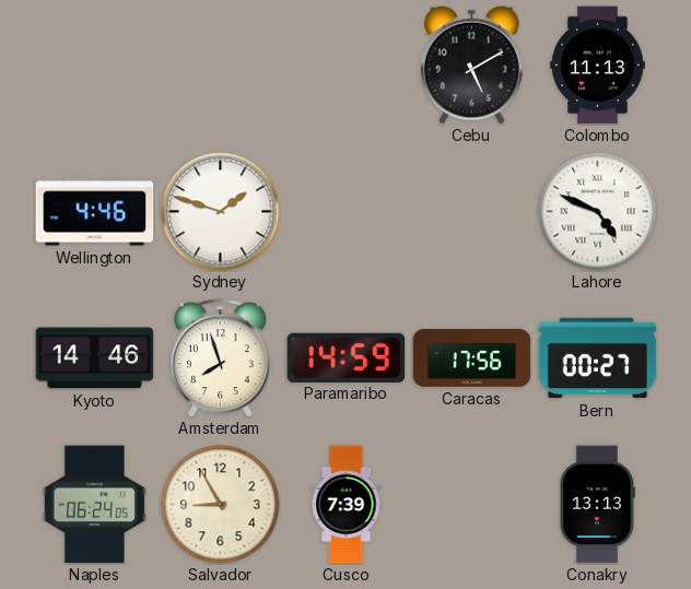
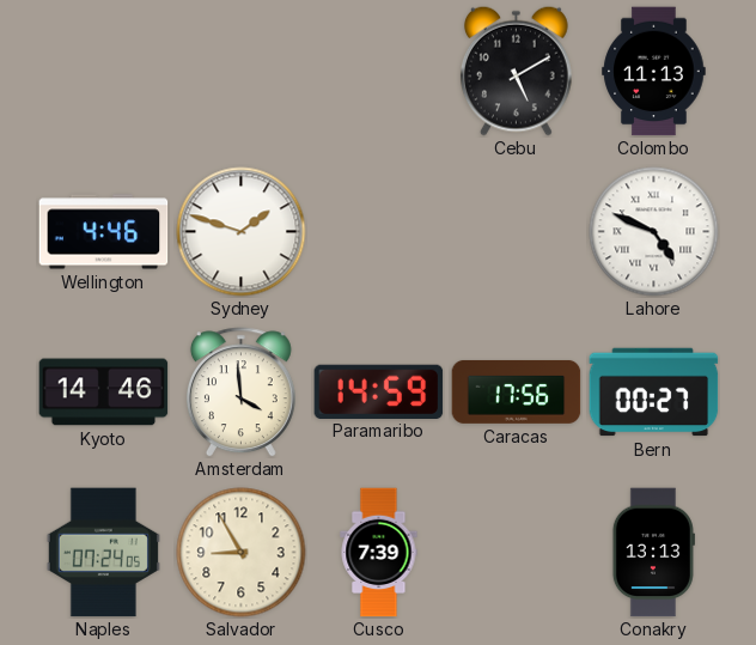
Amsterdam: 7:57 -> 3:59 (240, 393)
Naples: 06:24 -> 07:24 (103, 553)
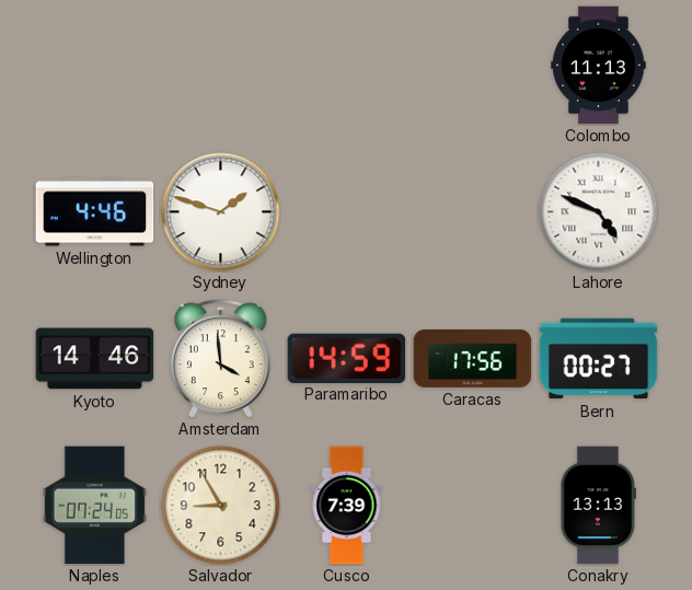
Cebu: 5:10 -> none (516, 71)
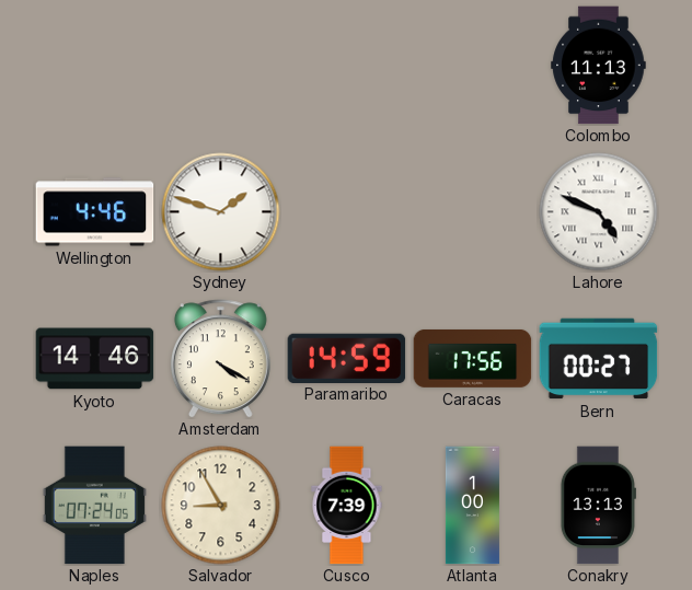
Amsterdam: 3:59 -> 4:20 (220, 359)
Atlanta: none -> 1:00 (472, 506)
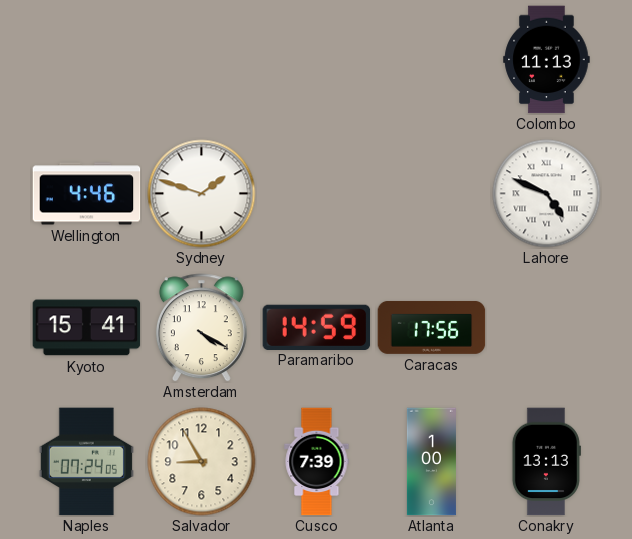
Kyoto: 14:46 -> 15:41 (87, 328)
Bern: 00:27 -> none (599, 359)
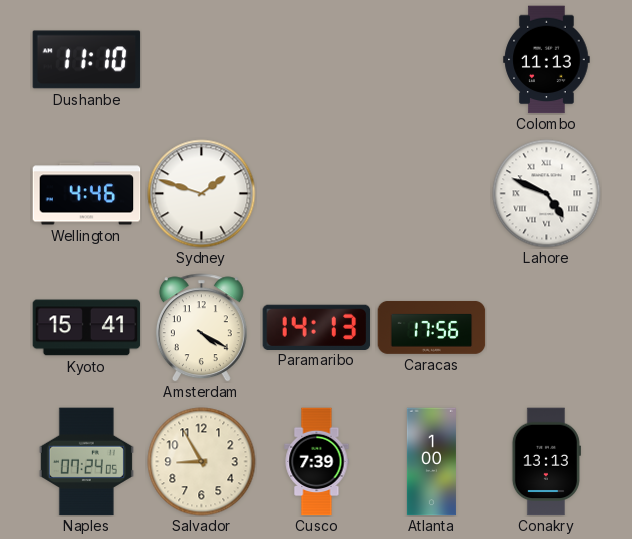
Dushanbe: none -> 11:10 (87, 60)
Paramaribo: 14:59 -> 14:13 (317, 327)
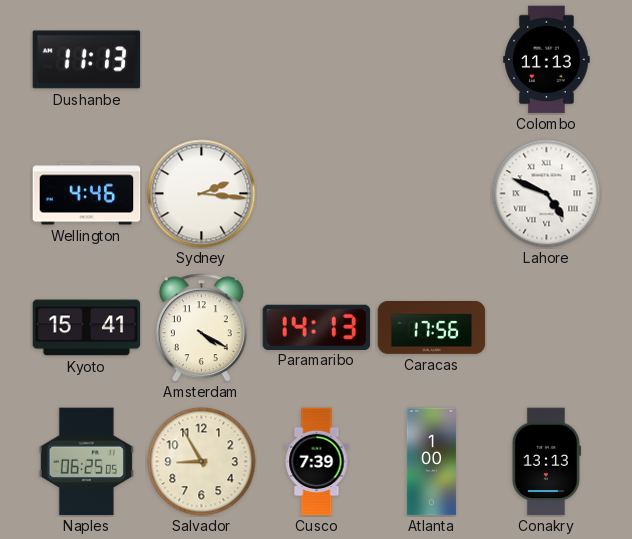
Dushanbe: 11:10 -> 11:13 (87, 60)
Sydney: 1:48 -> 2:16 (202, 194)
Naples: 07:24 -> 06:25 (86, 462)
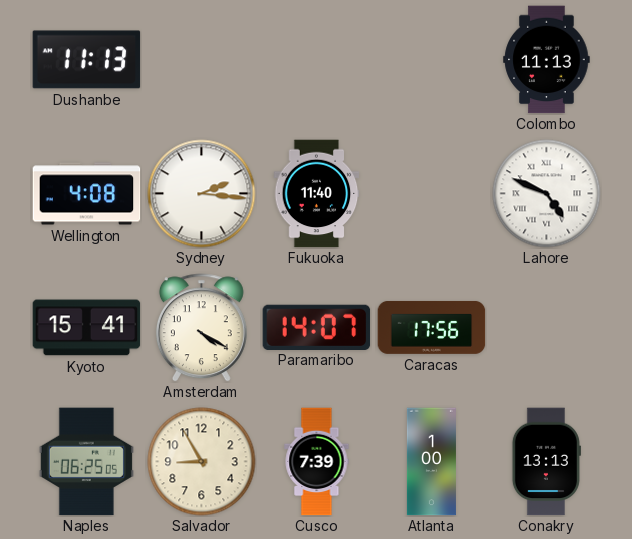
Wellington: 4:46 -> 4:08 (87, 194)
Fukuoka: none -> 11:40 (317, 194)
Paramaribo: 14:13 -> 14:07 (317, 327)
